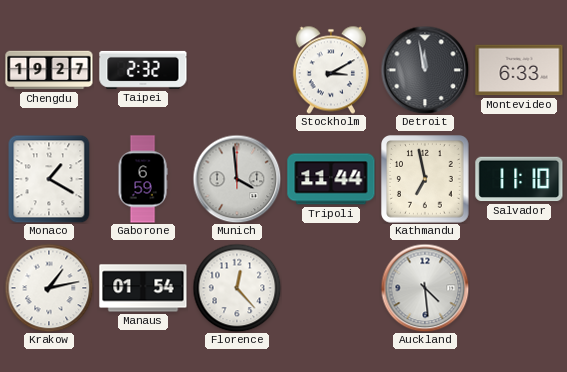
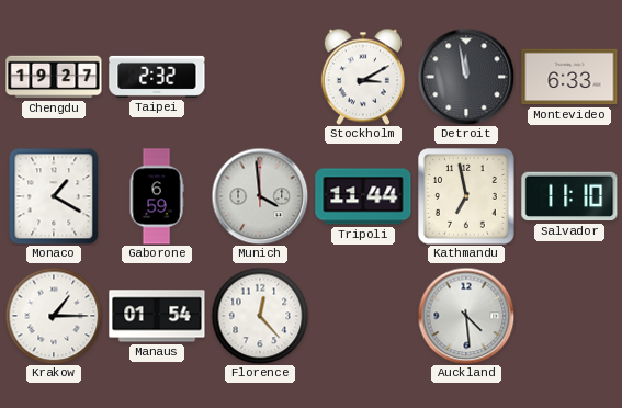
Krakow: 1:13 -> 1:15 (54, 316)
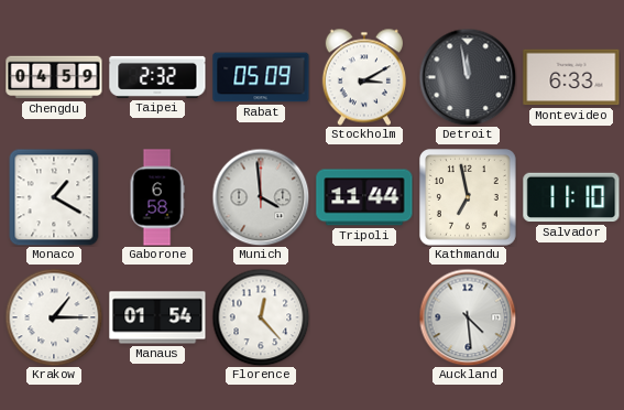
Chengdu: 19:27 -> 04:59 (54, 77)
Rabat: none -> 05:09 (261, 77)
Gaborone: 6:59 -> 6:58 (157, 197)
